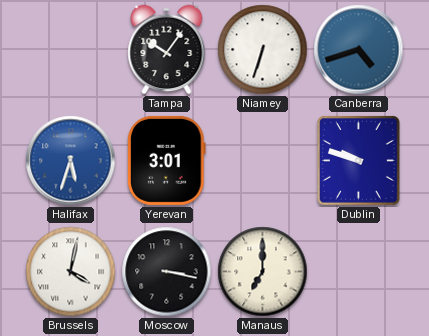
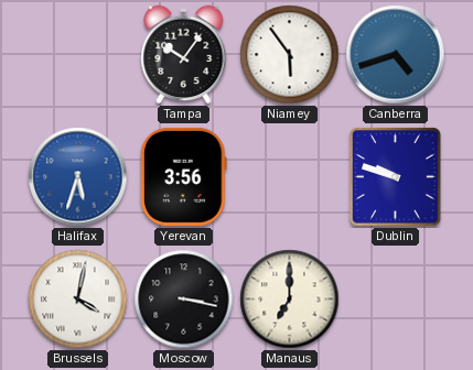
Niamey: 6:33 -> 5:54 (290, 55)
Yerevan: 3:01 -> 3:56 (184, 176)
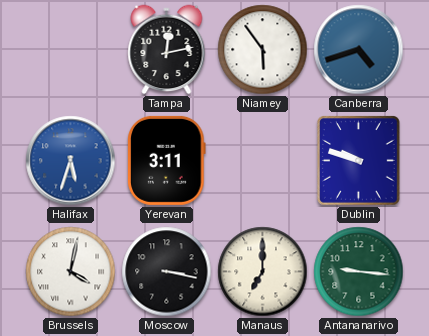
Tampa: 10:06 -> 12:13 (167, 50)
Yerevan: 3:56 -> 3:11 (167, 160)
Antananarivo: none -> 9:16 (359, 272)
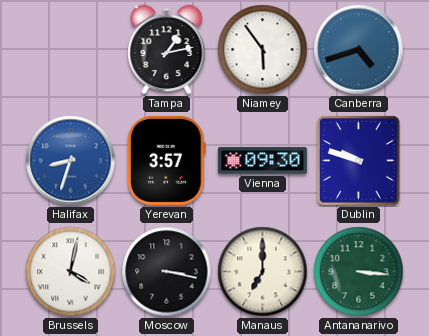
Tampa: 12:13 -> 1:13 (167, 50)
Halifax: 5:33 -> 8:33 (71, 161)
Yerevan: 3:11 -> 3:57 (167, 160)
Vienna: none -> 09:30 (262, 161)
Antananarivo: 9:16 -> 3:16 (359, 272)
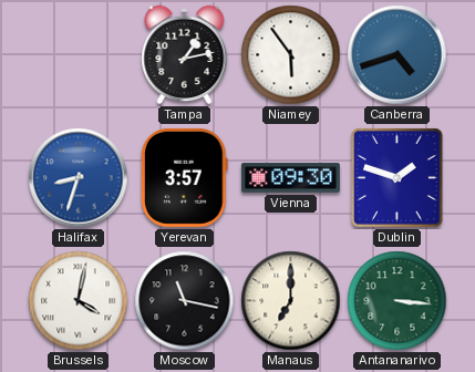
Dublin: 9:48 -> 1:48 (397, 178)
Moscow: 3:17 -> 11:17 (185, 301)
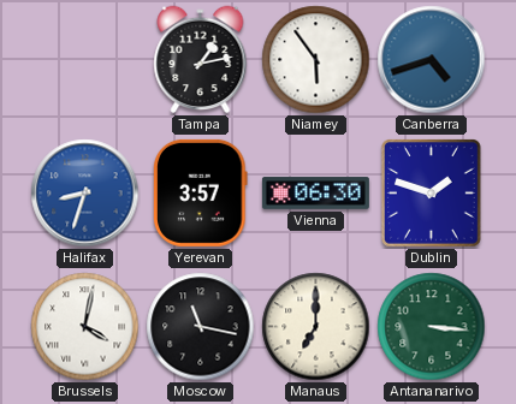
Vienna: 09:30 -> 06:30 (315, 194)
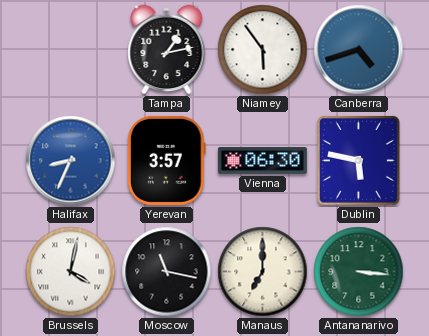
Halifax: 8:33 -> 8:34 (71, 161)
Dublin: 1:48 -> 5:47 (359, 161)
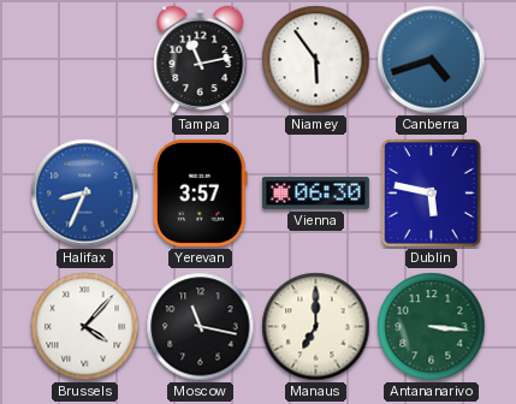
Tampa: 1:13 -> 11:13 (201, 60)
Brussels: 4:02 -> 4:07 (85, 327)
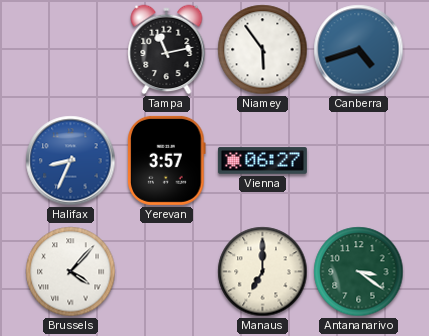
Vienna: 06:30 -> 06:27 (262, 161)
Dublin: 5:47 -> none (432, 194)
Moscow: 11:17 -> none (201, 327)
Antananarivo: 3:16 -> 3:21 (359, 272)
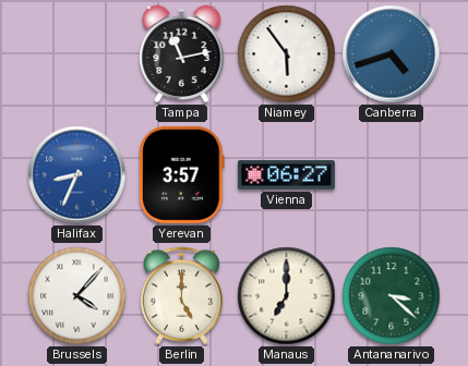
Berlin: none -> 5:00 (181, 296)
Antananarivo: 3:21 -> 3:22 (392, 296)
